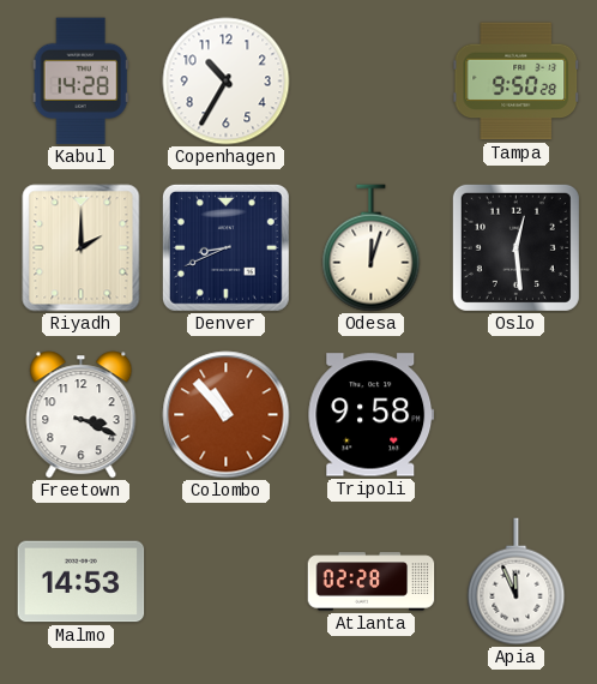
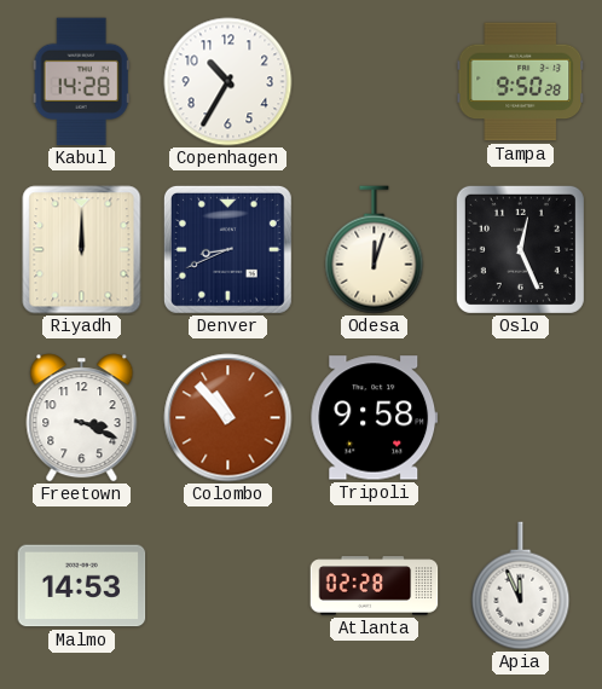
Riyadh: 2:00 -> 12:00 (82, 250)
Oslo: 12:29 -> 12:26 (520, 249)
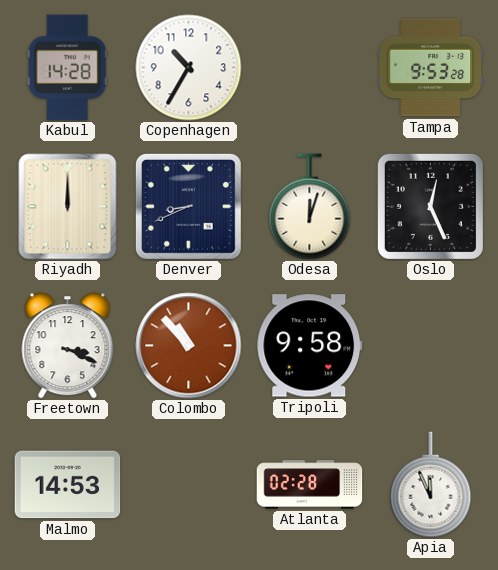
Tampa: 9:50 -> 9:53 (431, 68)
